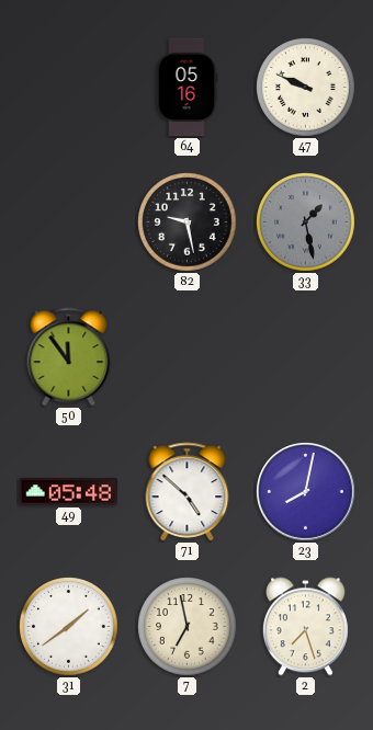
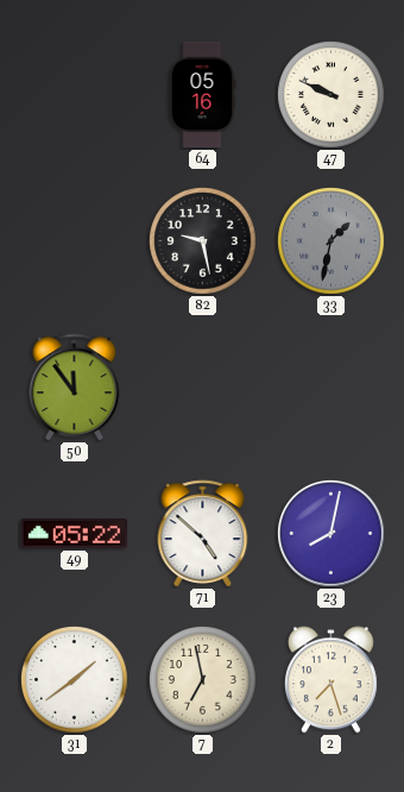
33: 1:28 -> 1:32 (332, 241)
49: 05:48 -> 05:22 (74, 534)
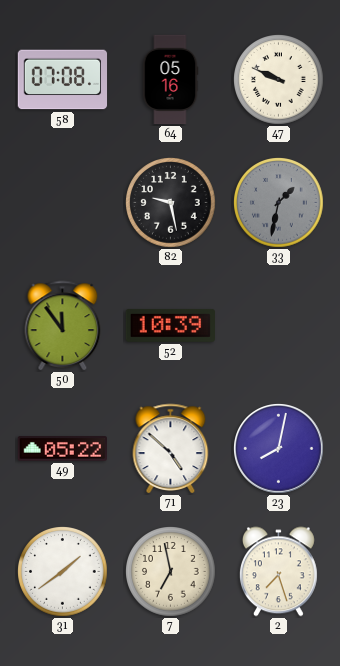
58: none -> 07:08 (63, 80)
52: none -> 10:39 (170, 325)
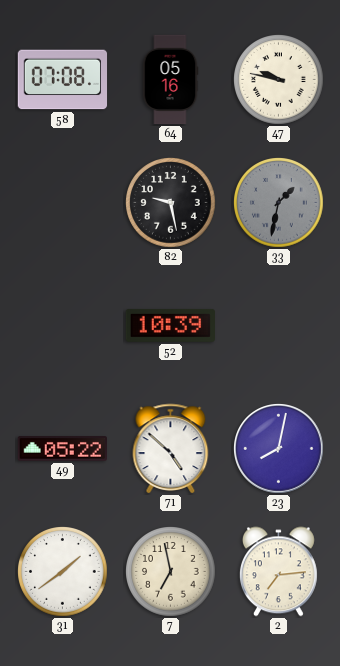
47: 9:49 -> 9:47 (279, 80)
50: 11:54 -> none (63, 325)
2: 7:27 -> 7:14 (278, 572)
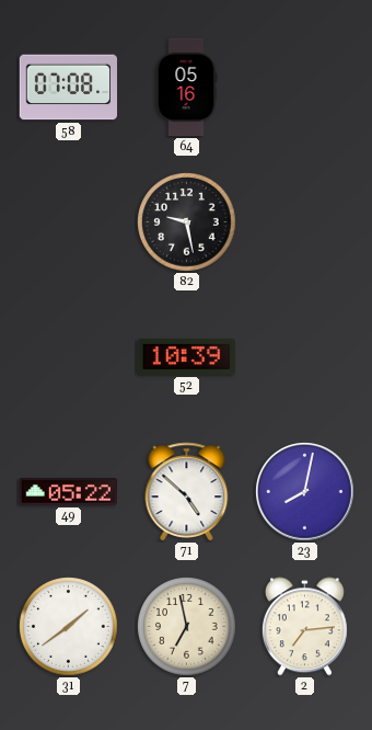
47: 9:47 -> none (279, 80)
33: 1:32 -> none (279, 203)
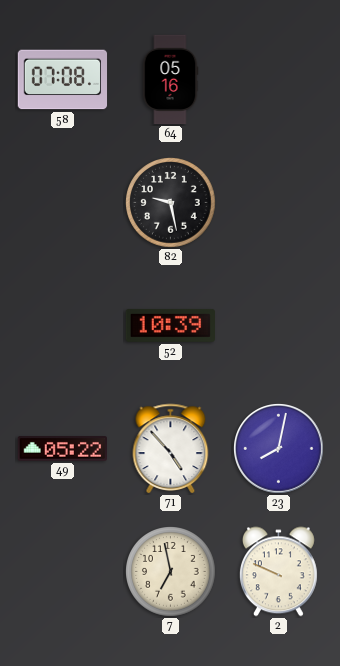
71: 4:52 -> 4:53 (171, 448)
31: 1:39 -> none (69, 627)
2: 7:14 -> 9:49 (278, 572)
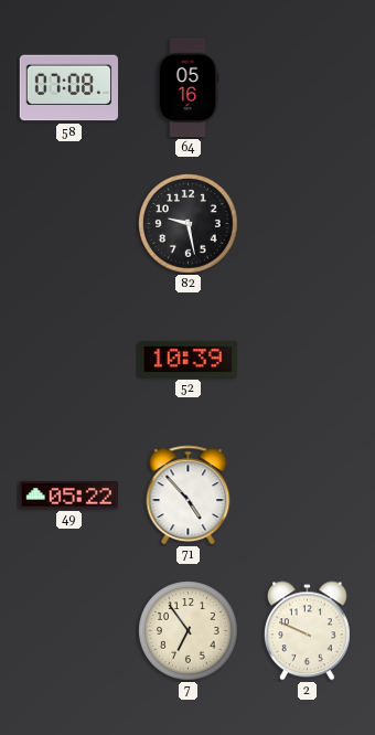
23: 8:02 -> none (279, 449)
7: 6:58 -> 6:54 (189, 631)
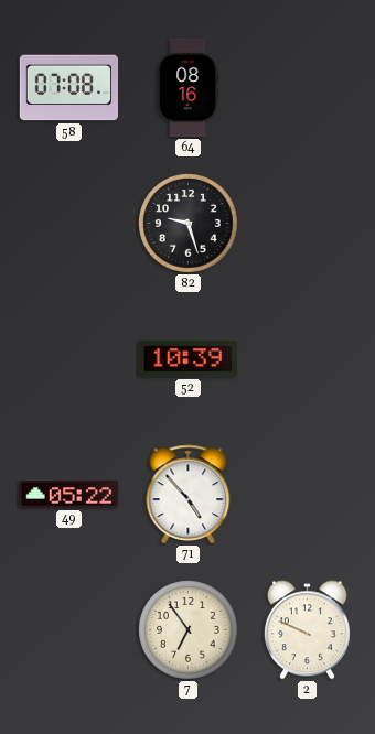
64: 05:16 -> 08:16 (187, 88)
82: 9:28 -> 9:27 (189, 224)
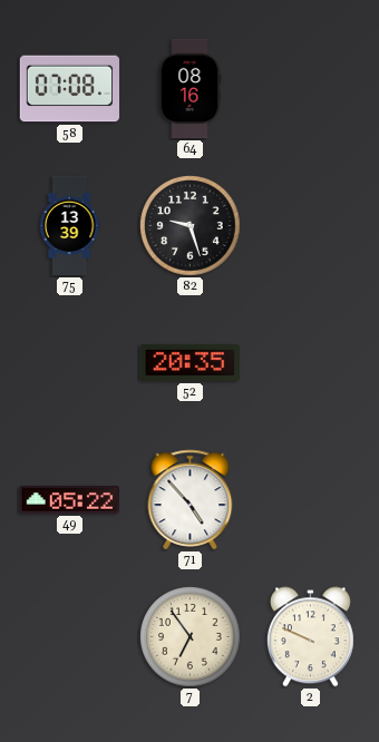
75: none -> 13:39 (69, 226)
52: 10:39 -> 20:35 (189, 362)
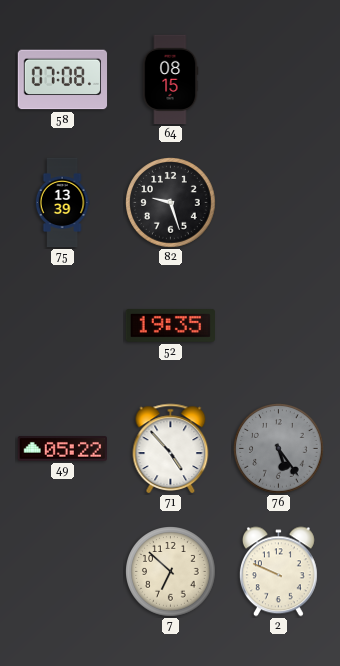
64: 08:16 -> 08:15 (170, 80)
52: 20:35 -> 19:35 (170, 325)
76: none -> 5:24 (279, 449)
7: 6:54 -> 6:52 (171, 572)
